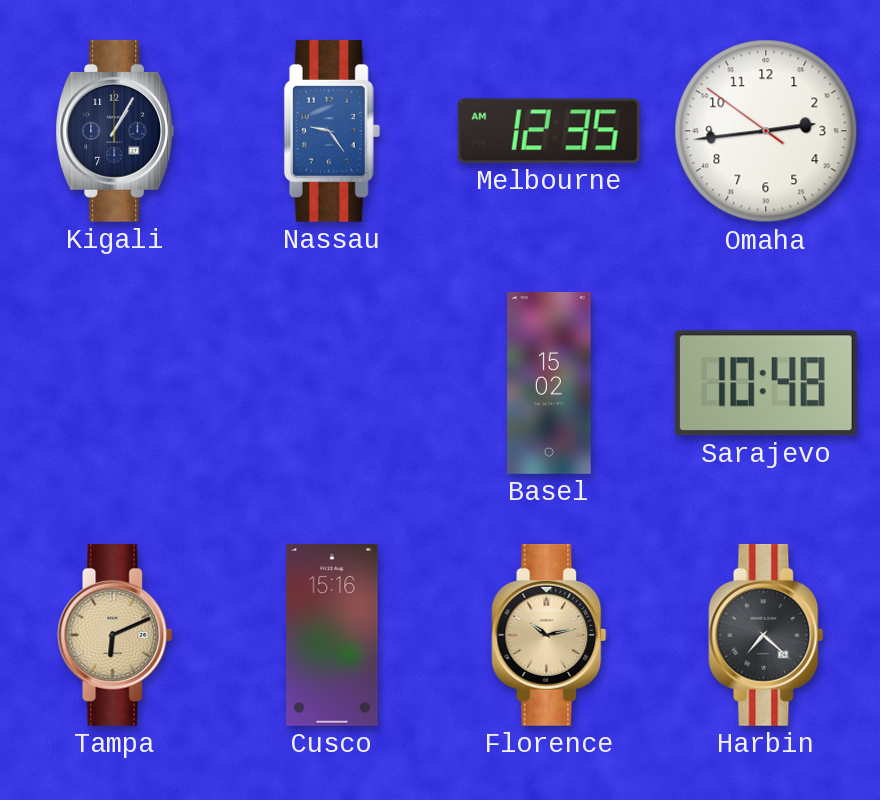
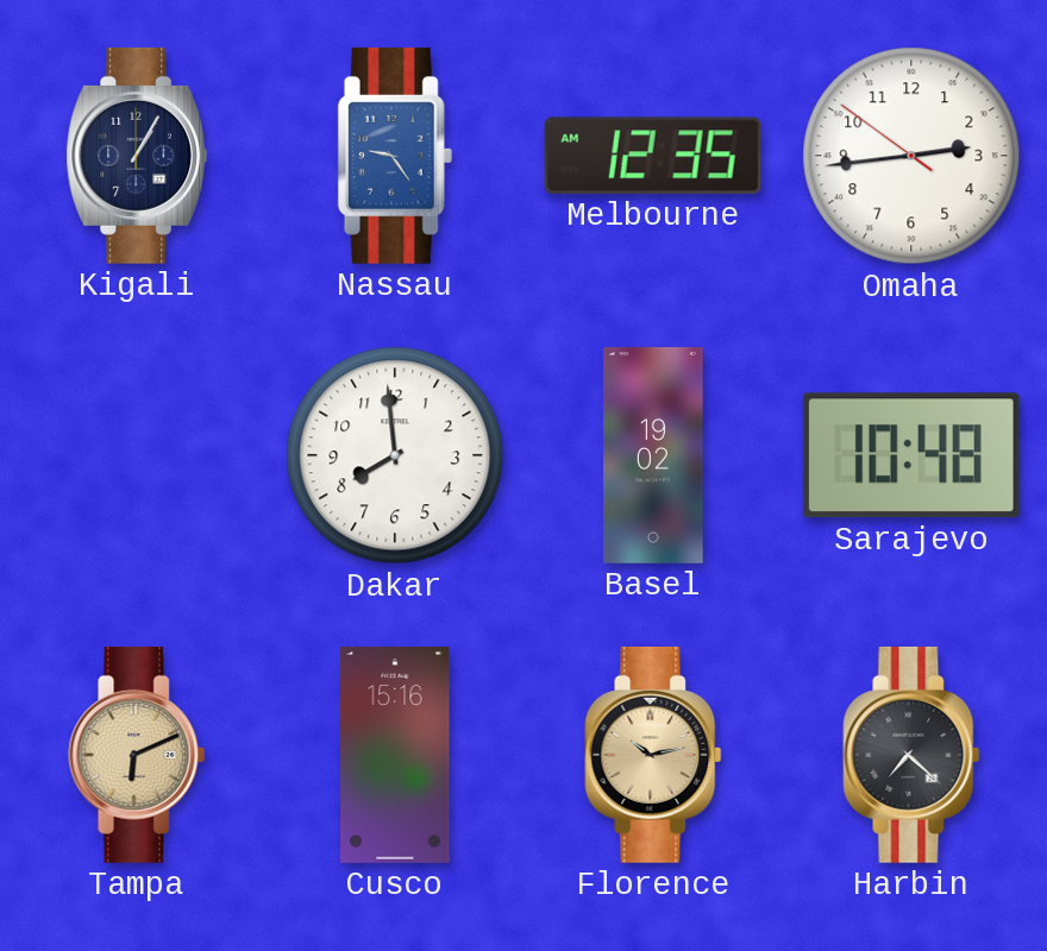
Dakar: none -> 7:59 (395, 455)
Basel: 15:02 -> 19:02 (653, 456)
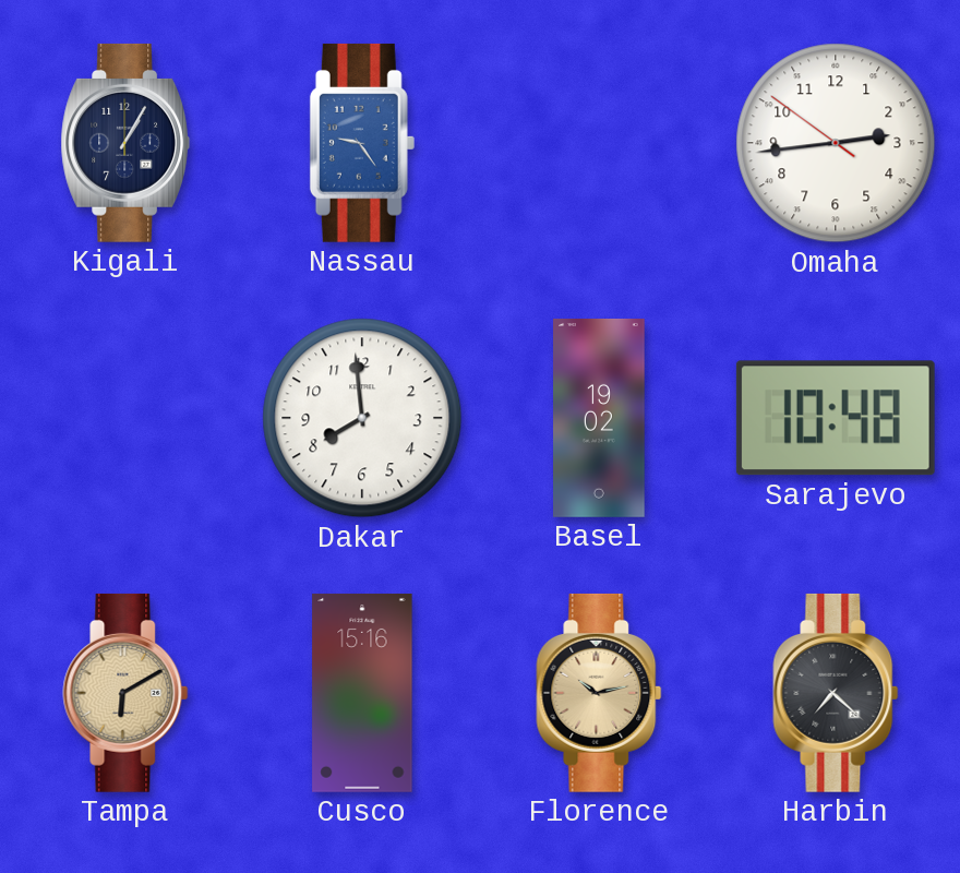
Melbourne: 12:35 -> none (653, 156)
Tampa: 6:11 -> 6:10 (125, 693)
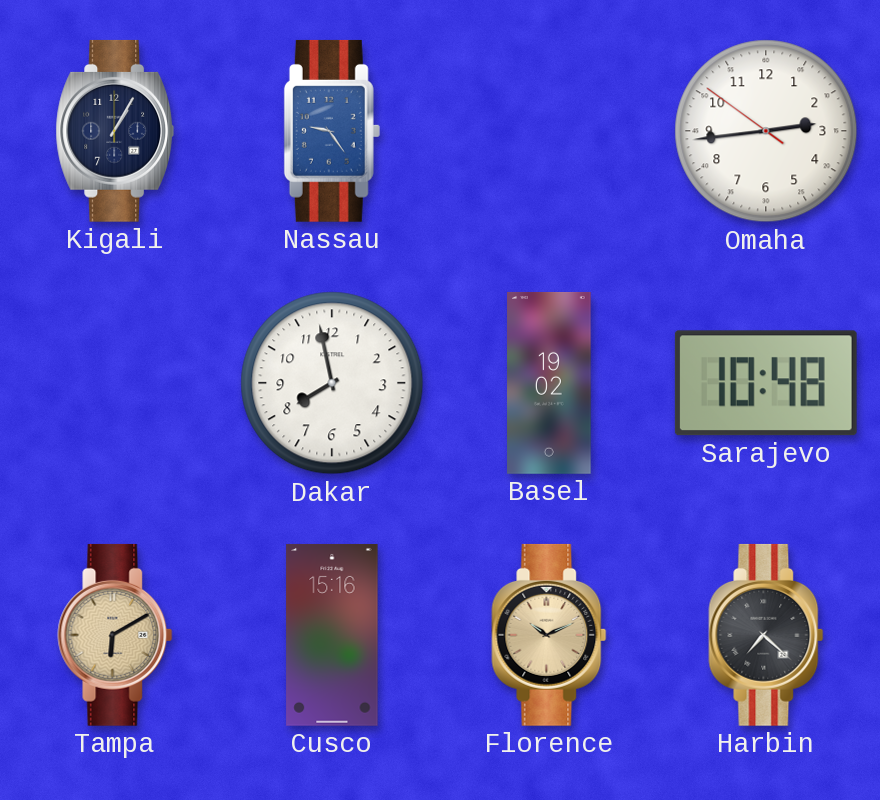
Dakar: 7:59 -> 7:58 (332, 383)
Florence: 10:13 -> 10:11 (549, 635)
